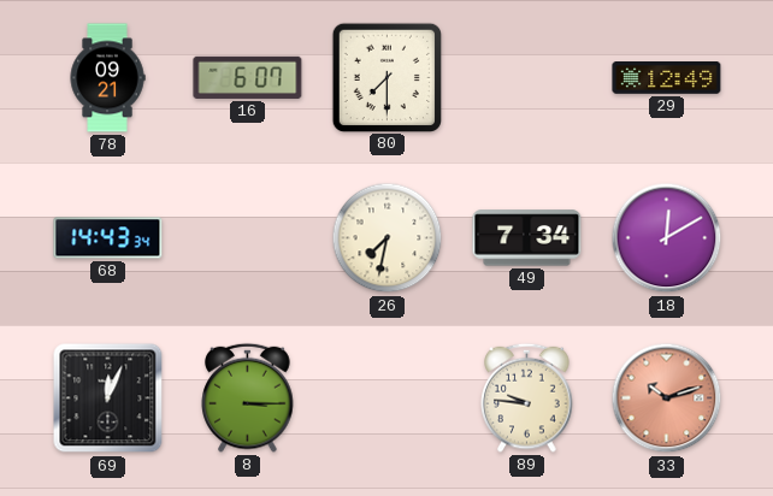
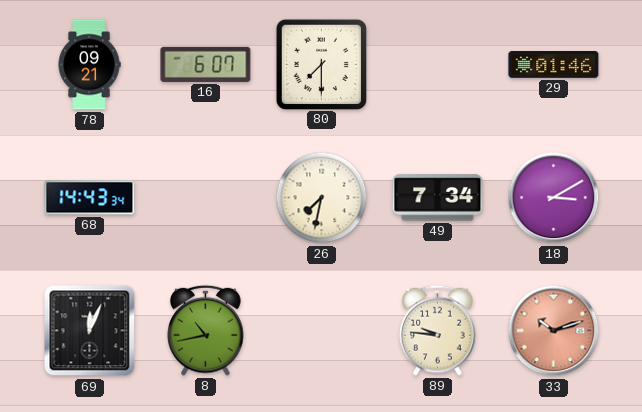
29: 12:49 -> 01:46 (554, 65)
18: 12:10 -> 3:10 (554, 198)
8: 3:15 -> 10:43 (206, 330)
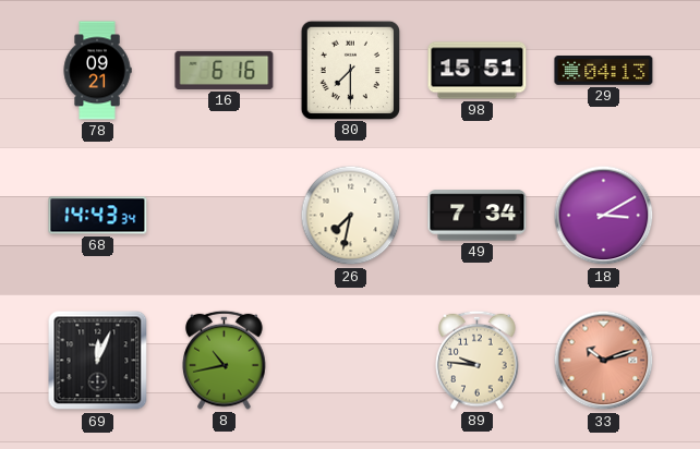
16: 6:07 -> 6:16 (225, 70)
98: none -> 15:51 (478, 71)
29: 01:46 -> 04:13 (604, 71)
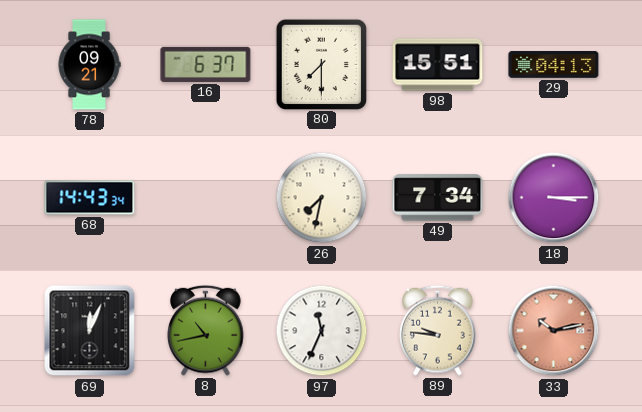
16: 6:16 -> 6:37 (206, 64)
18: 3:10 -> 3:15 (554, 198)
97: none -> 11:34 (322, 331)
33: 10:12 -> 10:13 (554, 331)
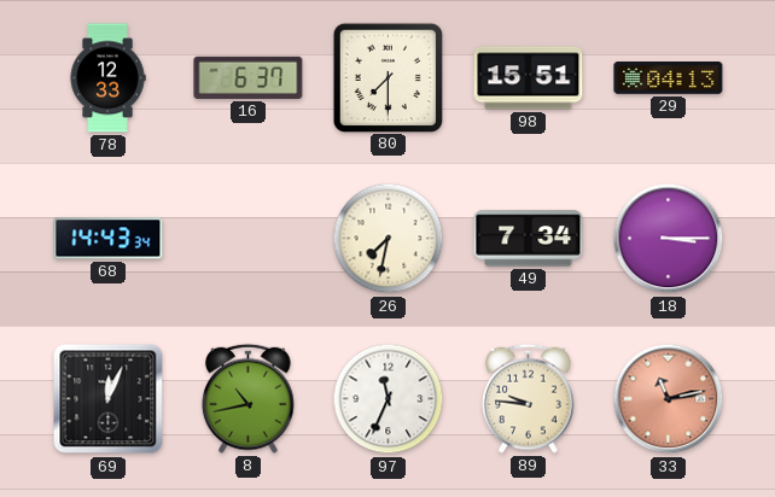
78: 09:21 -> 12:33 (107, 78)
33: 10:13 -> 11:13 (669, 399)
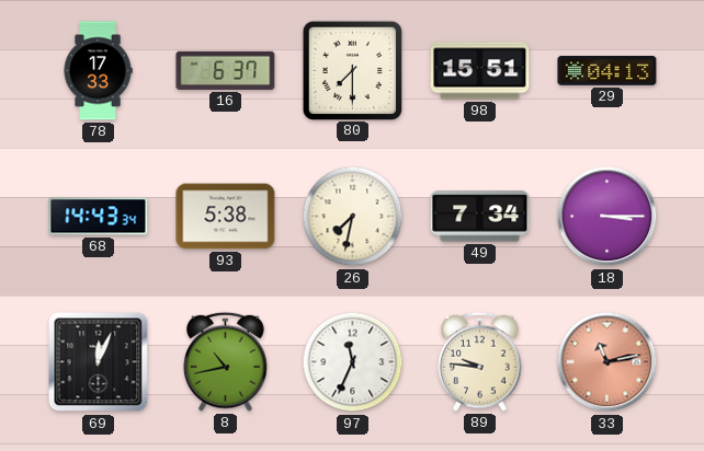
78: 12:33 -> 17:33 (98, 71)
93: none -> 5:38 (226, 217)
